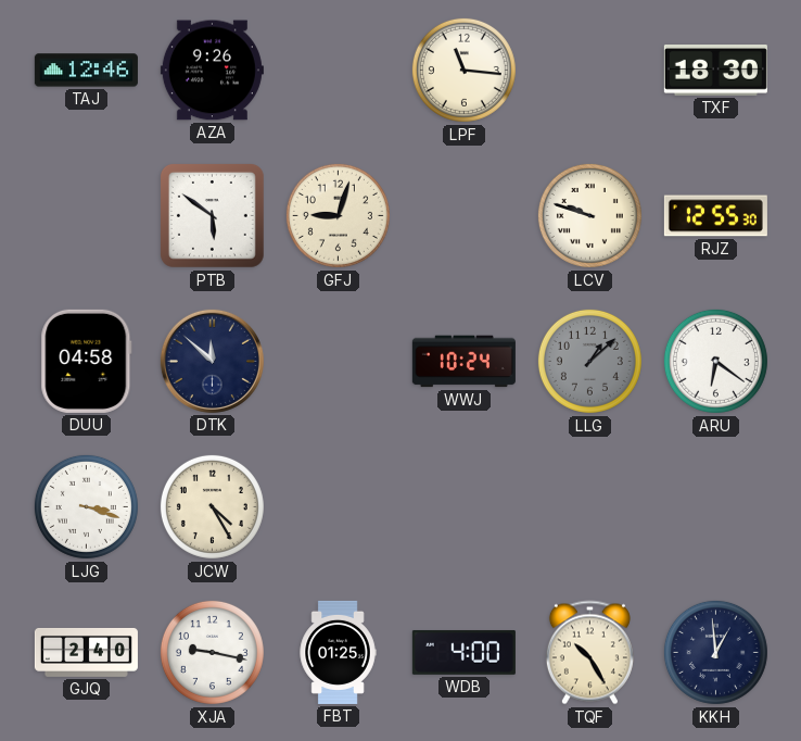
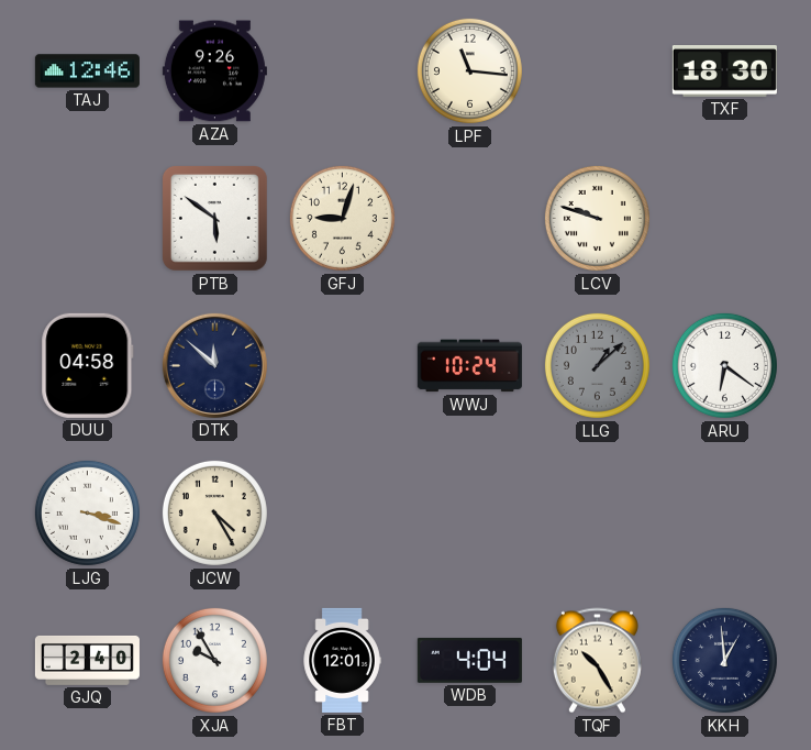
RJZ: 12:55 -> none (715, 216)
XJA: 9:17 -> 9:55 (214, 660)
FBT: 01:25 -> 12:01 (342, 660)
WDB: 4:00 -> 4:04 (469, 660)
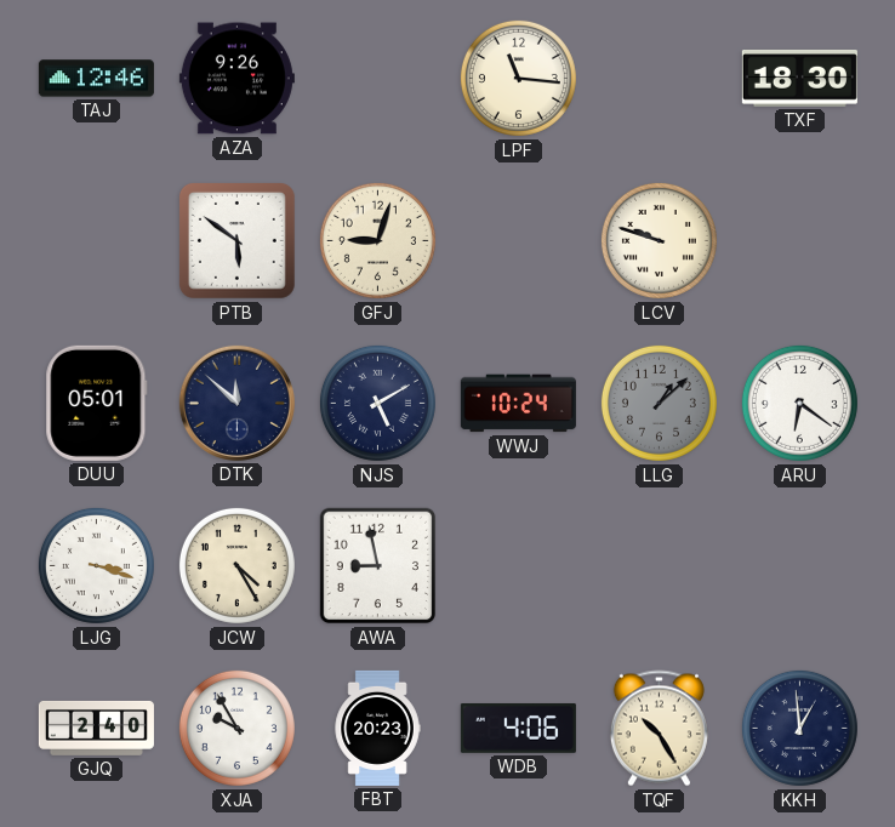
DUU: 04:58 -> 05:01 (97, 403)
NJS: none -> 5:10 (377, 403)
AWA: none -> 8:58 (378, 566)
FBT: 12:01 -> 20:23 (377, 728)
WDB: 4:04 -> 4:06 (518, 728)
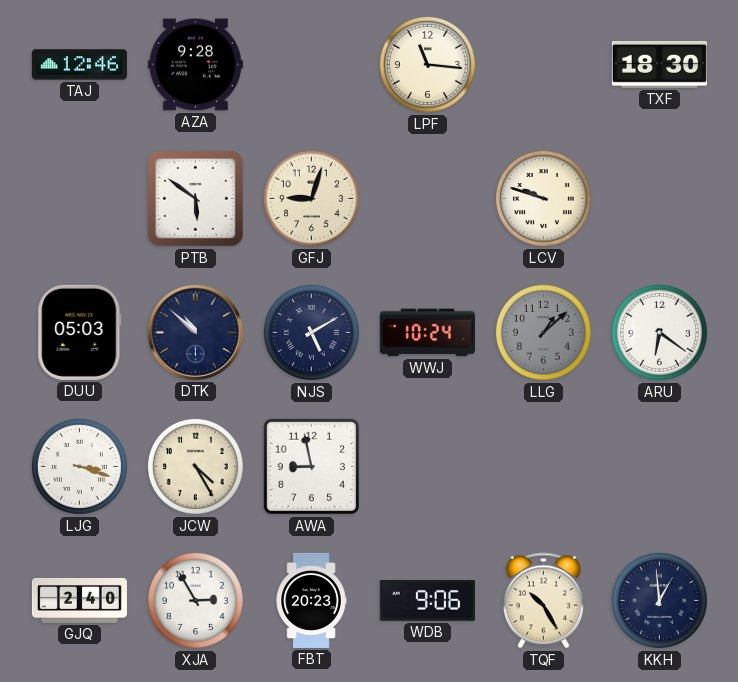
AZA: 9:26 -> 9:28 (195, 65)
DUU: 05:01 -> 05:03 (80, 332)
DTK: 11:52 -> 10:52 (195, 332)
XJA: 9:55 -> 2:55 (195, 600)
WDB: 4:06 -> 9:06 (427, 600)
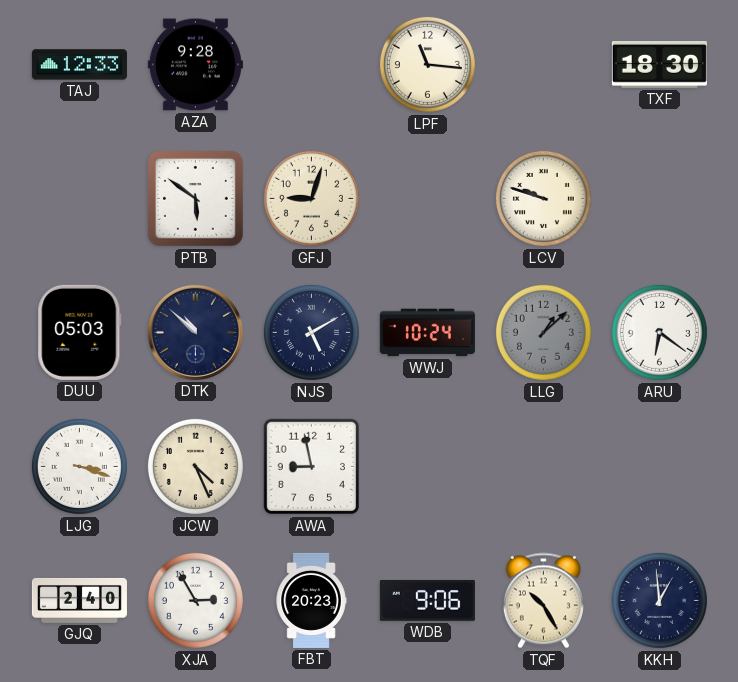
TAJ: 12:46 -> 12:33 (79, 65)
JCW: 4:25 -> 4:26 (195, 466)
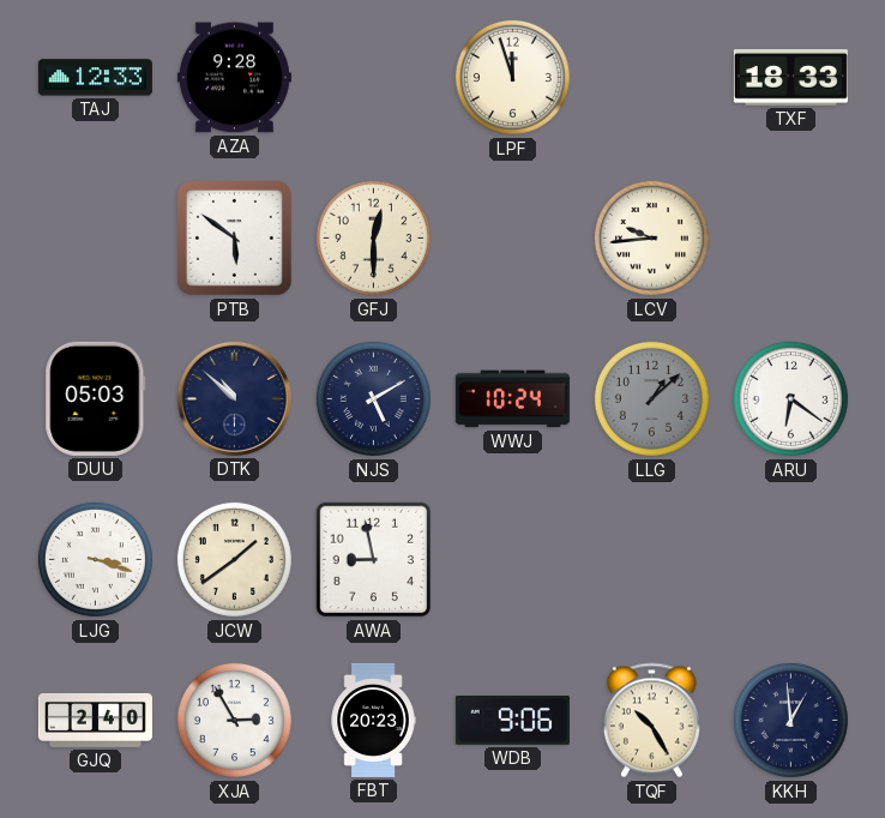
LPF: 11:16 -> 11:57 (512, 77)
TXF: 18:30 -> 18:33 (790, 78)
GFJ: 9:03 -> 12:30 (373, 237)
LCV: 9:48 -> 9:44 (651, 237)
JCW: 4:26 -> 1:39 (234, 559)
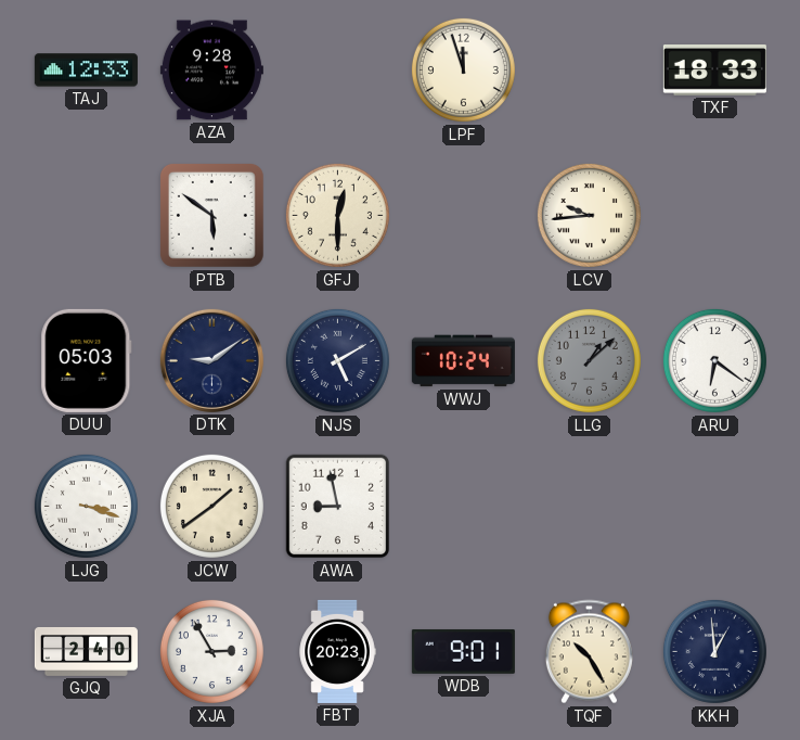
DTK: 10:52 -> 9:09 (211, 360)
WDB: 9:06 -> 9:01 (463, 651)
